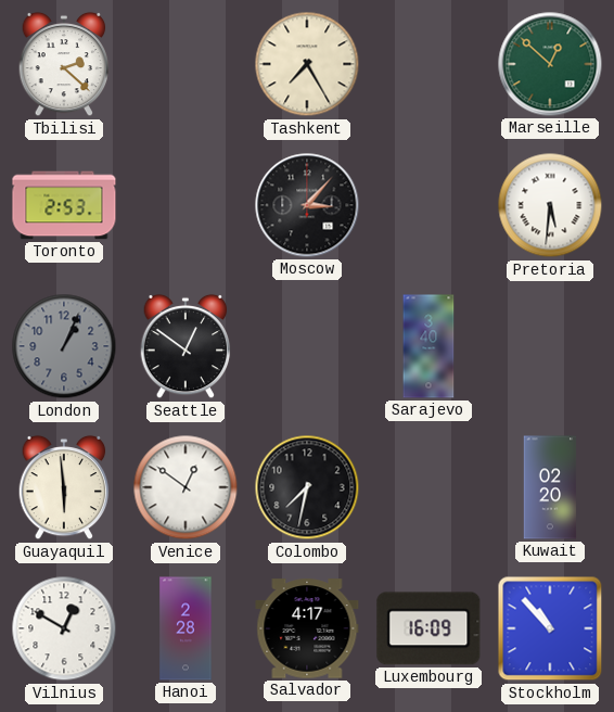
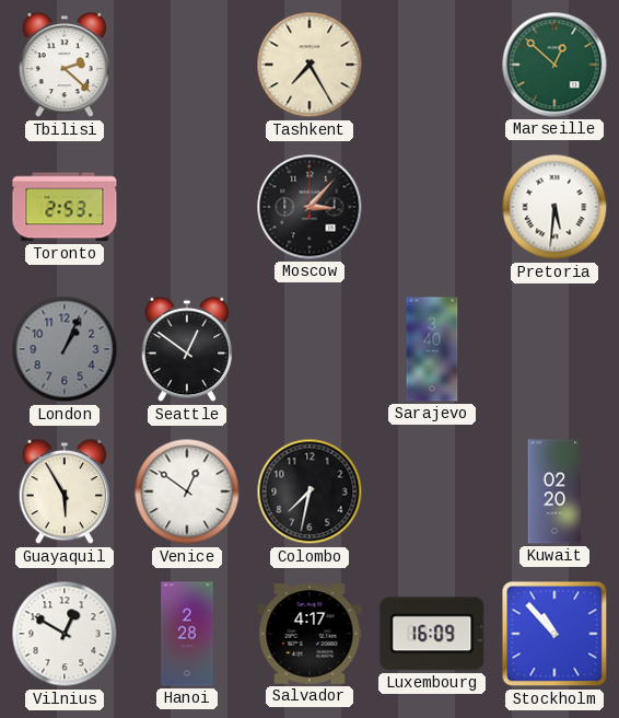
Guayaquil: 5:59 -> 5:55 (65, 491)
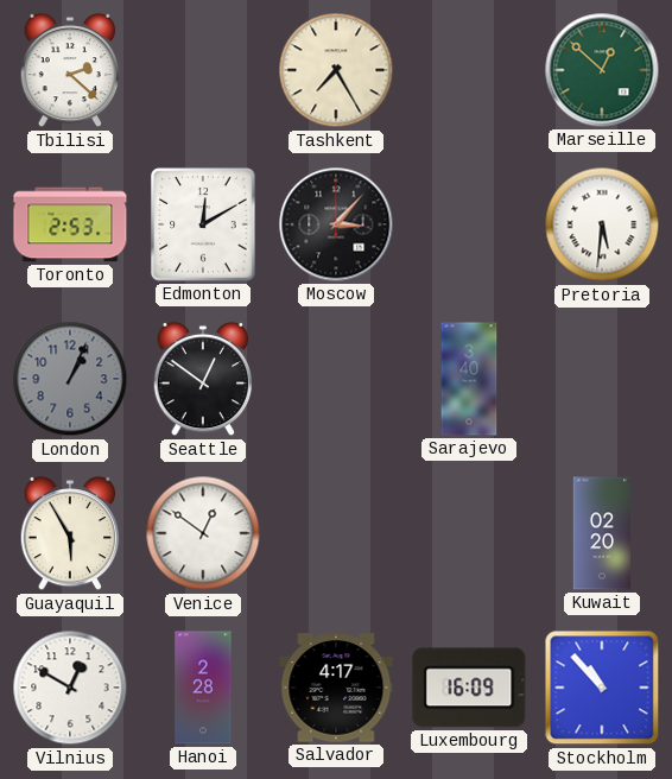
Edmonton: none -> 12:10 (203, 224)
Colombo: 7:32 -> none (309, 491)
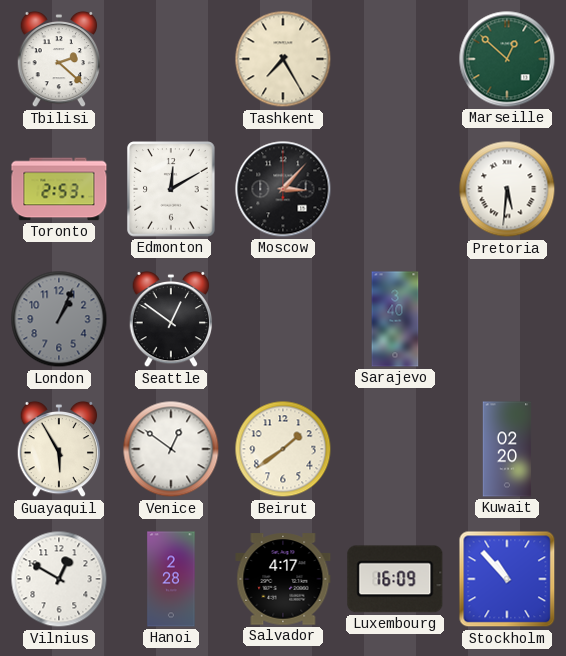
Beirut: none -> 1:39 (283, 449)
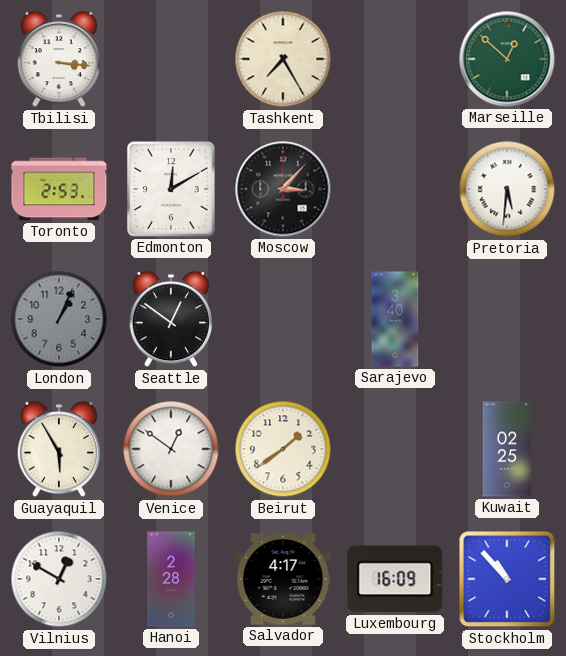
Tbilisi: 2:22 -> 3:16 (59, 59)
Kuwait: 02:20 -> 02:25 (507, 449)
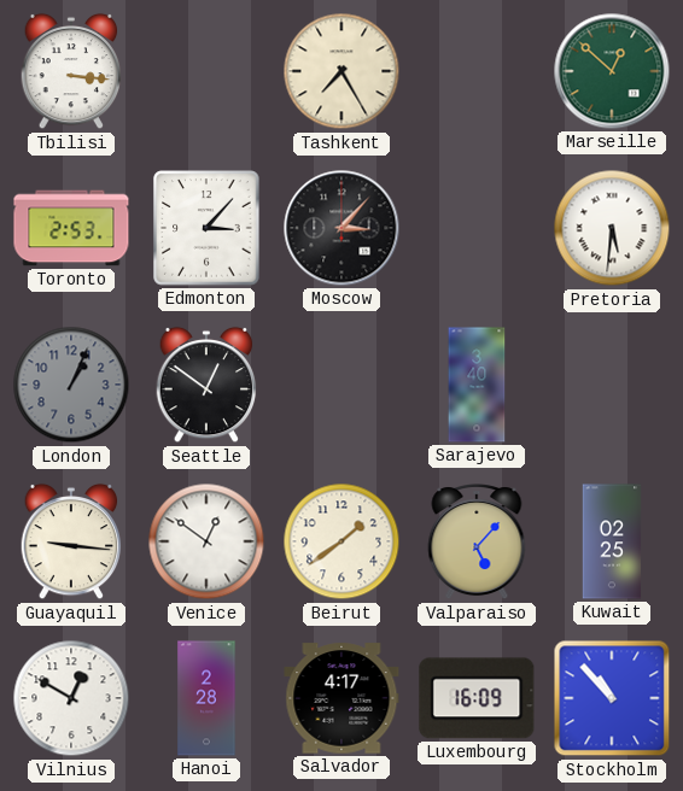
Edmonton: 12:10 -> 3:07 (206, 228)
Guayaquil: 5:55 -> 9:16 (71, 541)
Valparaiso: none -> 5:07 (477, 543)
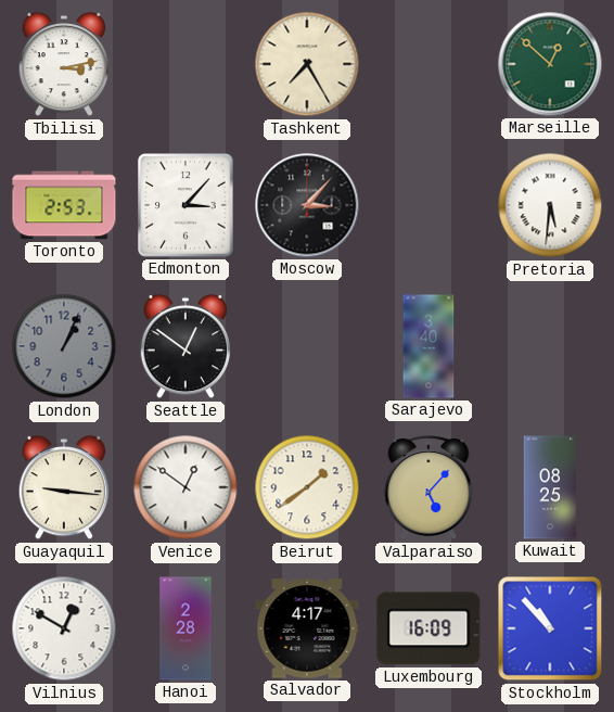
Tbilisi: 3:16 -> 3:13 (64, 64)
Kuwait: 02:25 -> 08:25 (550, 487)
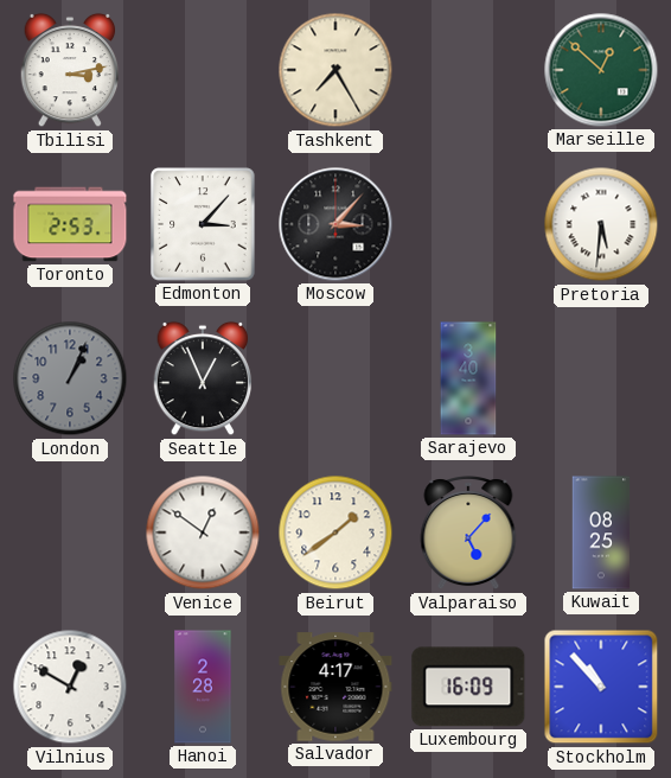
Seattle: 12:51 -> 12:56 (203, 378)
Guayaquil: 9:16 -> none (64, 487)
